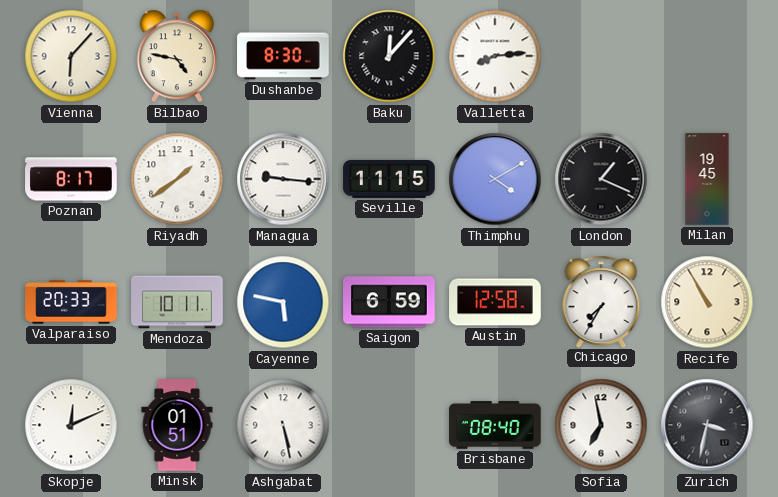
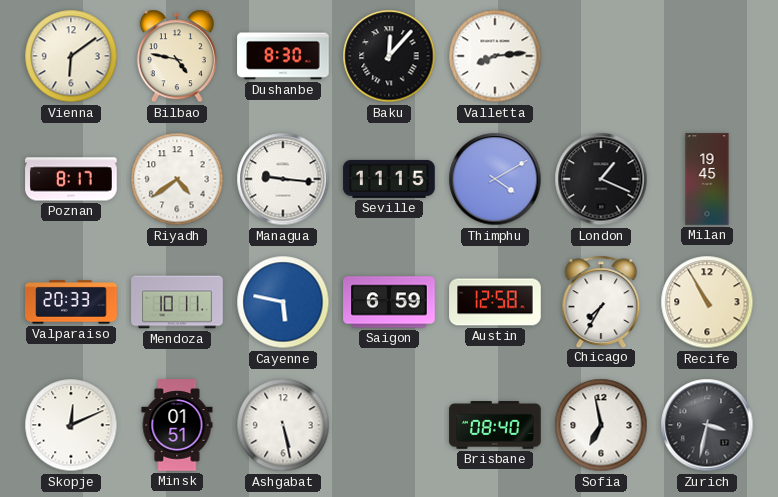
Vienna: 6:07 -> 6:09 (71, 56)
Riyadh: 1:39 -> 4:39 (177, 179)
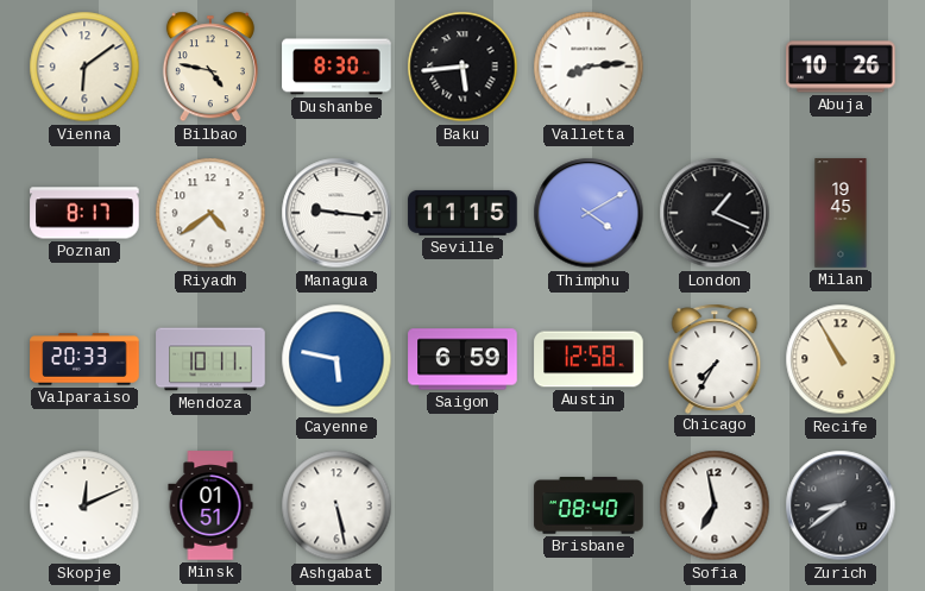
Baku: 12:07 -> 5:44 (462, 67)
Abuja: none -> 10:26 (841, 67)
Zurich: 3:32 -> 8:39 (841, 505)
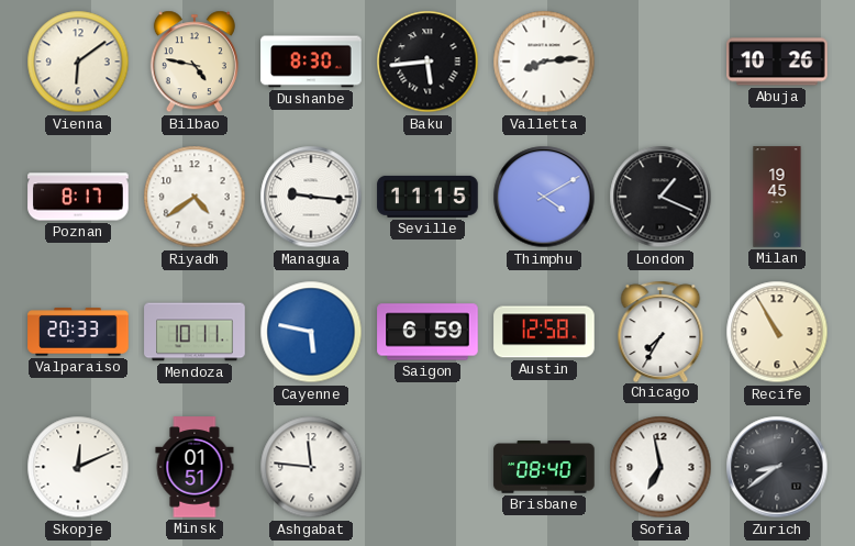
Ashgabat: 5:28 -> 11:46 (311, 467)
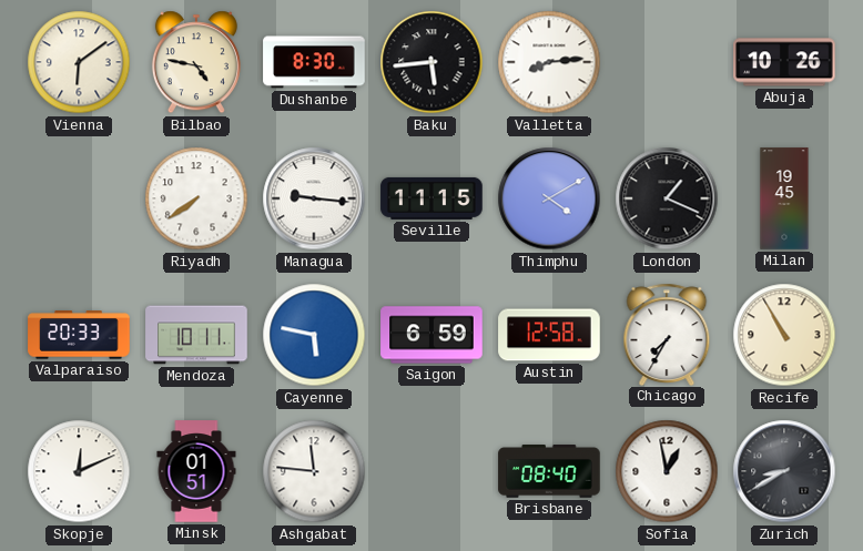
Poznan: 8:17 -> none (78, 197)
Riyadh: 4:39 -> 7:39 (196, 198)
Sofia: 6:58 -> 12:58 (667, 471)
Zurich: 8:39 -> 8:40 (784, 471)
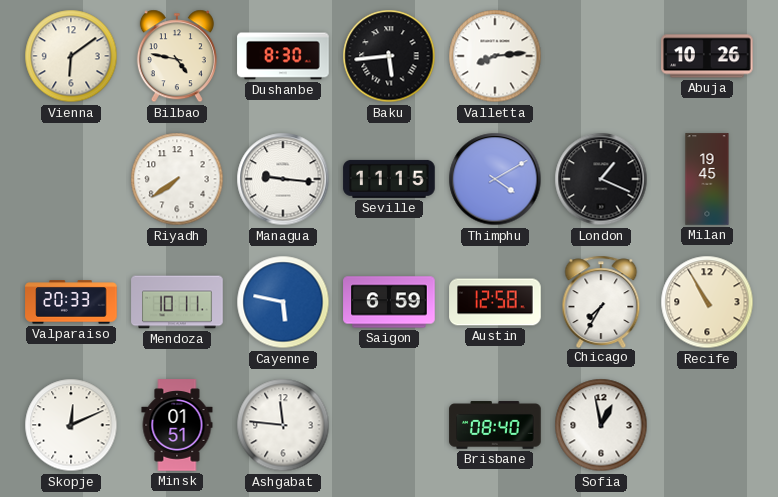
Zurich: 8:40 -> none (784, 471)
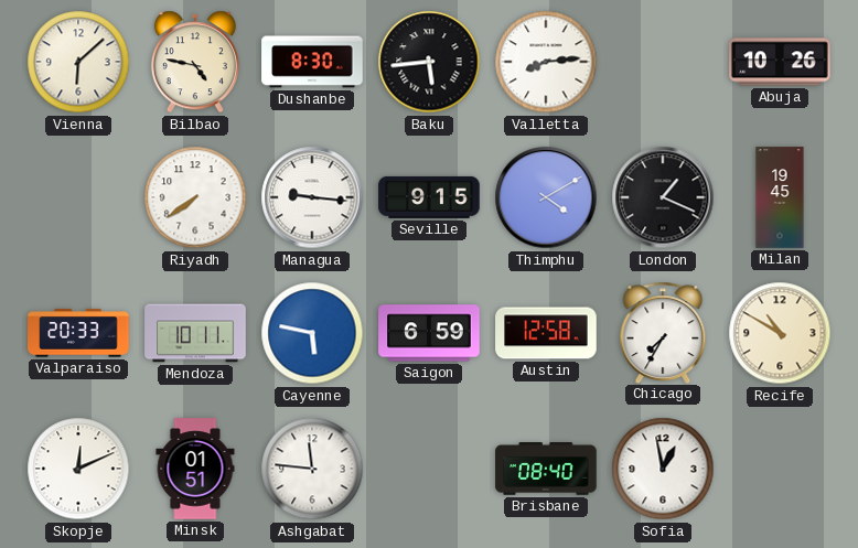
Vienna: 6:09 -> 6:08 (78, 62)
Seville: 11:15 -> 9:15 (429, 197)
Recife: 10:55 -> 10:50 (780, 333)
